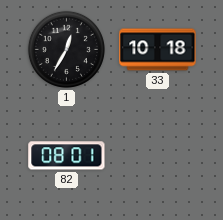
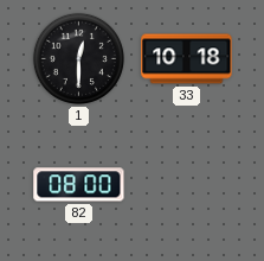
1: 12:35 -> 12:30 (78, 58)
82: 08:01 -> 08:00 (79, 185)
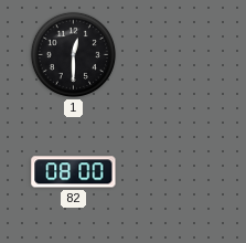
33: 10:18 -> none (187, 59)
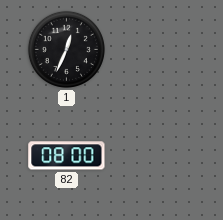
1: 12:30 -> 12:34 (66, 49)
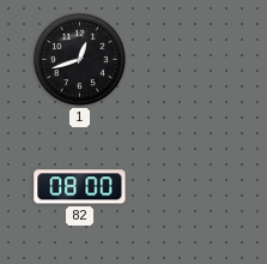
1: 12:34 -> 12:42 (79, 59)
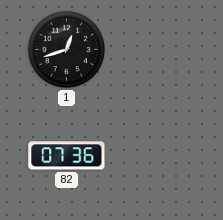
82: 08:00 -> 07:36 (67, 156)
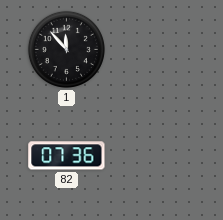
1: 12:42 -> 11:53 (66, 49)
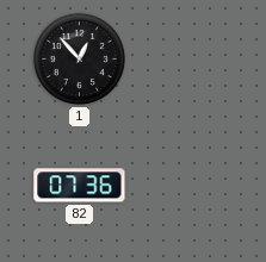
1: 11:53 -> 12:53 (79, 58)
